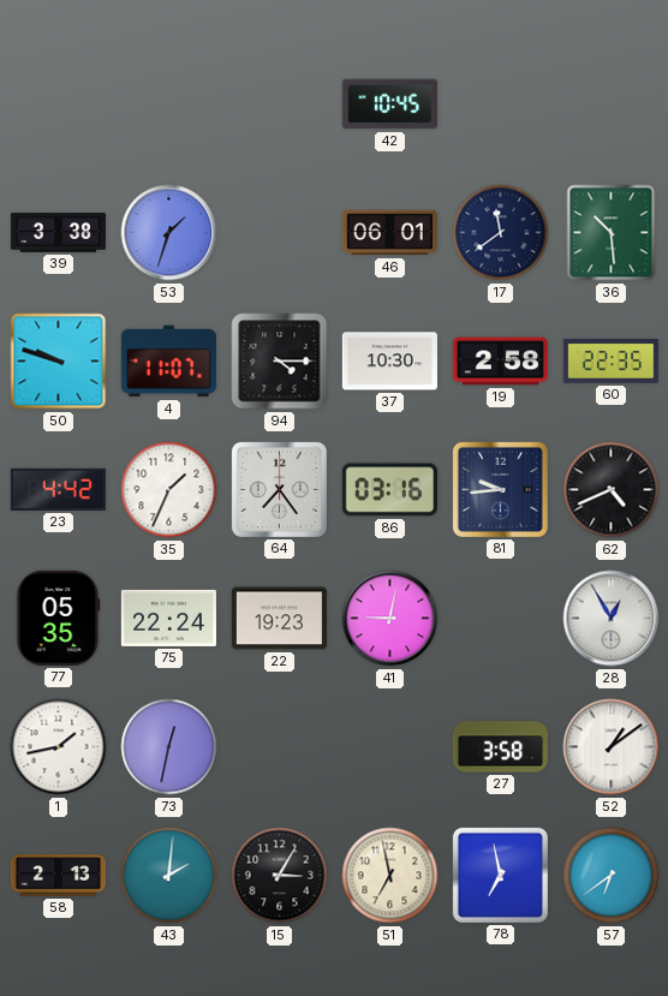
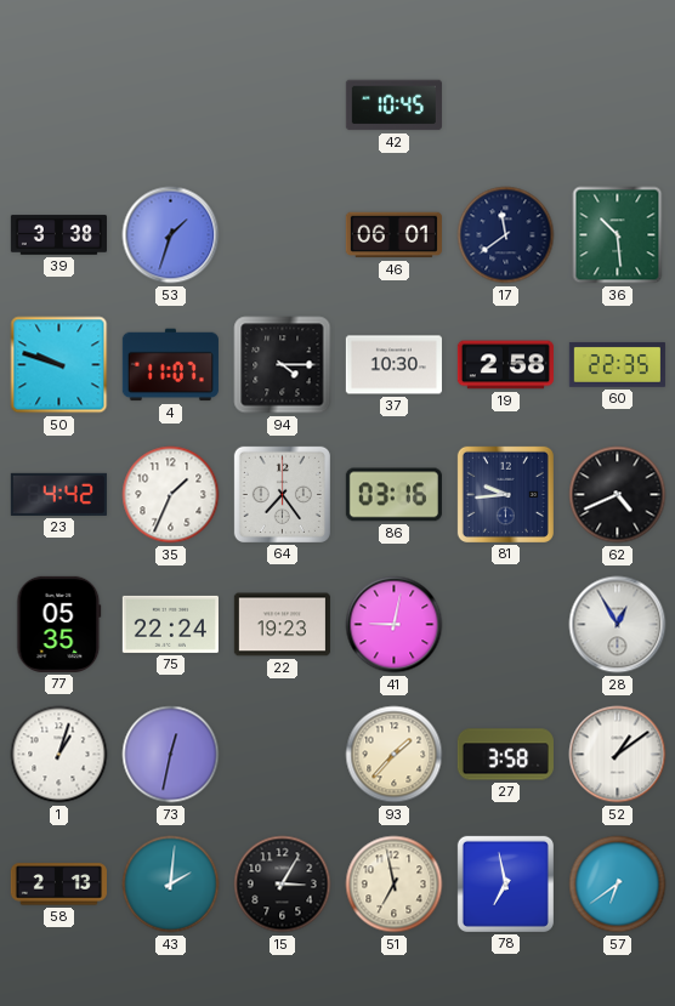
1: 1:43 -> 1:03 (59, 755)
93: none -> 1:37 (395, 755)
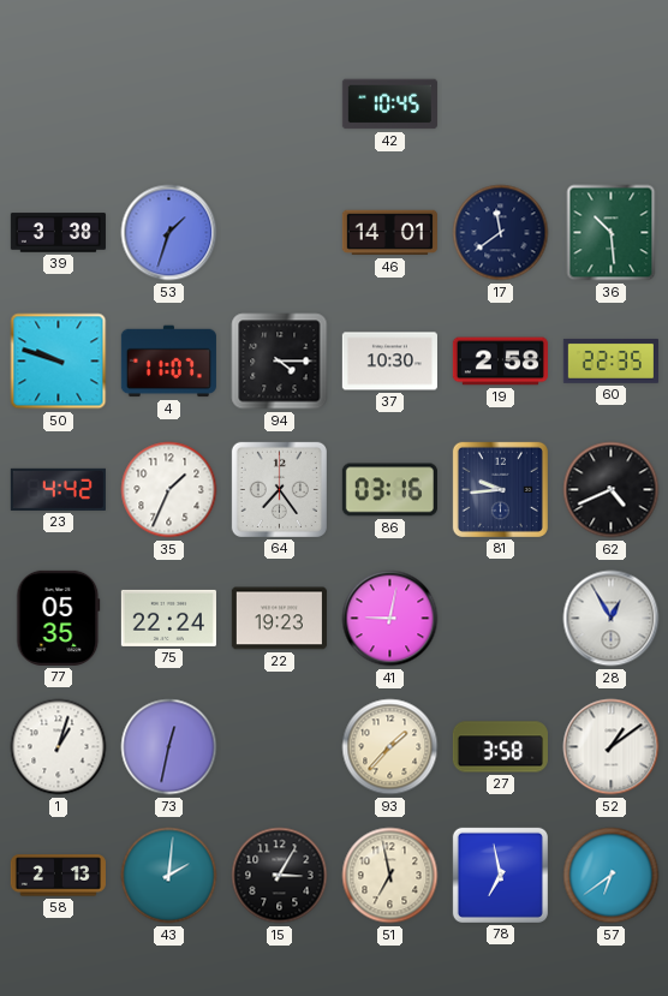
46: 06:01 -> 14:01 (389, 233)
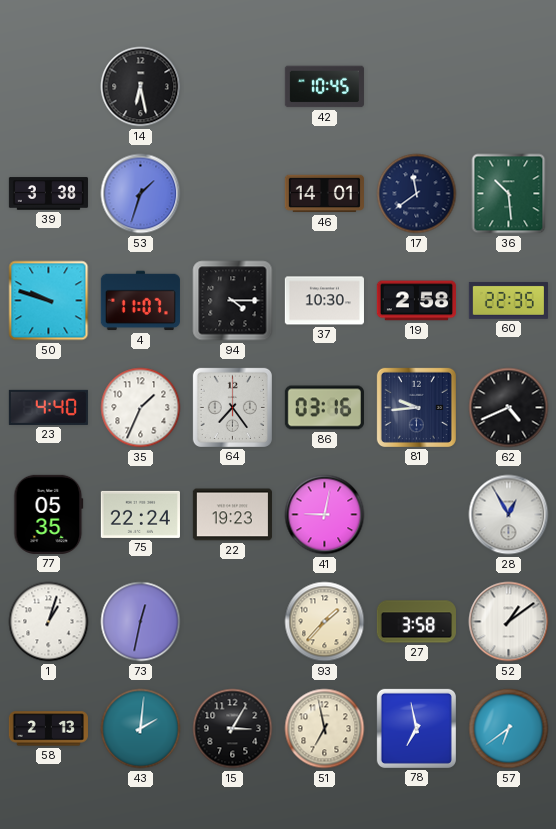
14: none -> 6:28 (141, 87)
23: 4:42 -> 4:40 (48, 407)
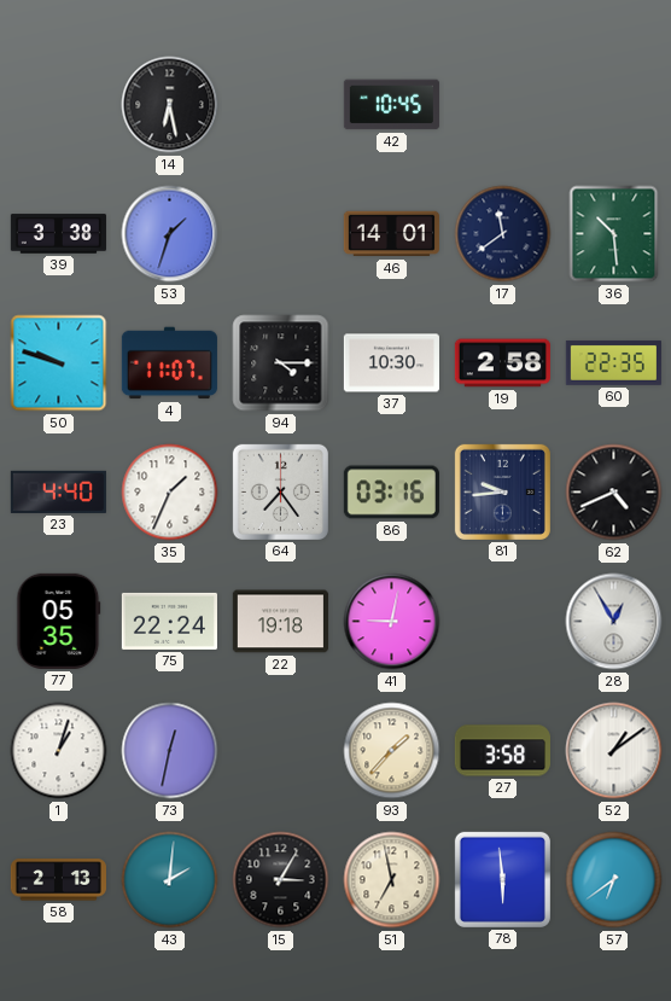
22: 19:23 -> 19:18 (280, 622)
78: 6:58 -> 5:59 (502, 879)
